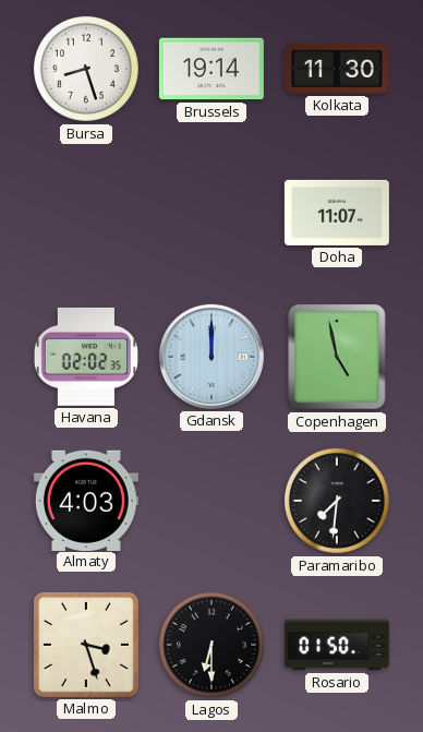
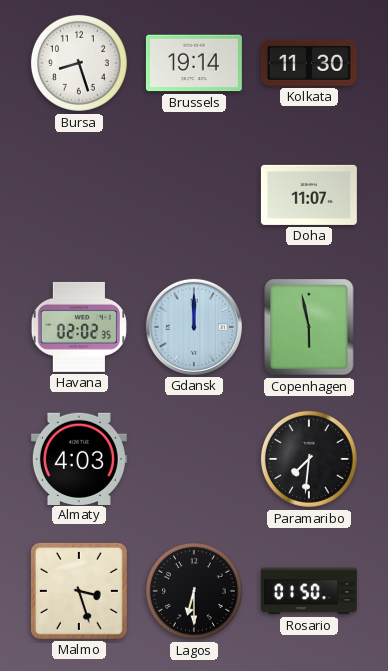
Copenhagen: 4:58 -> 5:58 (309, 327)
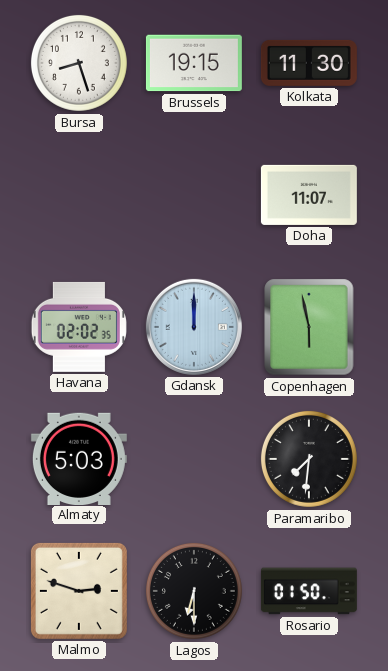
Brussels: 19:14 -> 19:15 (194, 63)
Almaty: 4:03 -> 5:03 (79, 458)
Malmo: 3:27 -> 2:48 (79, 591)
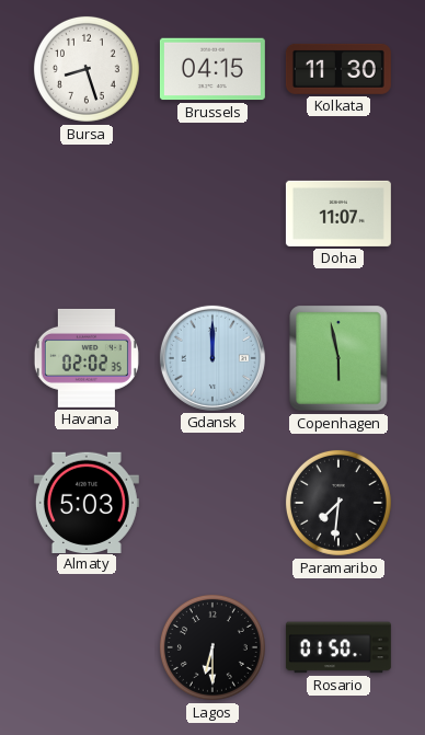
Brussels: 19:15 -> 04:15 (213, 69)
Malmo: 2:48 -> none (79, 591)
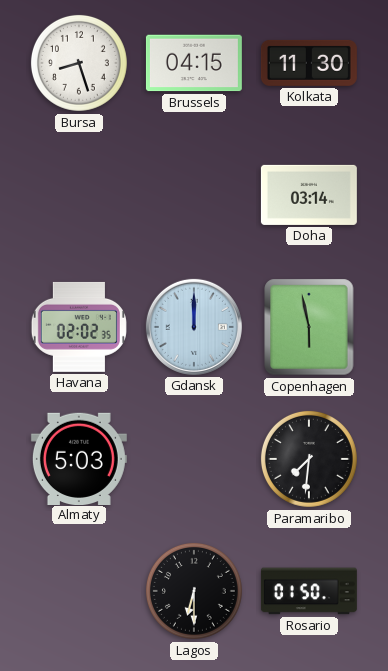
Doha: 11:07 -> 03:14 (309, 195)
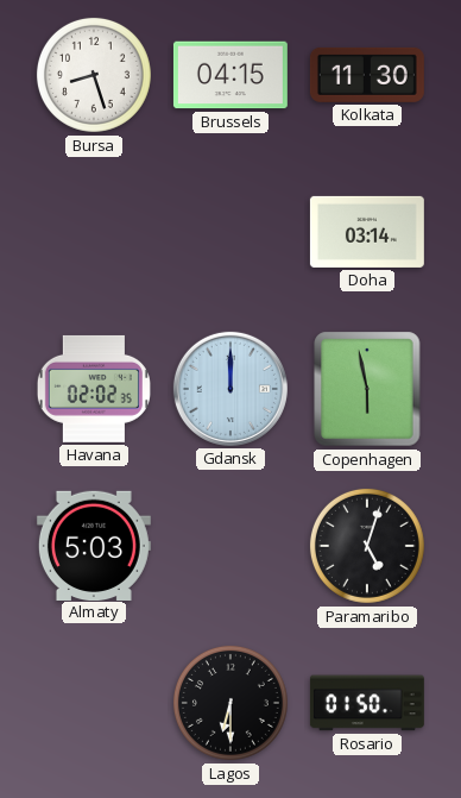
Paramaribo: 7:31 -> 5:03 (367, 546)
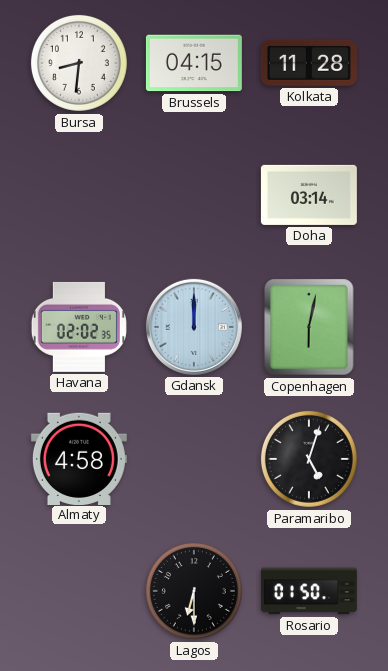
Bursa: 8:27 -> 8:31 (79, 63)
Kolkata: 11:30 -> 11:28 (309, 63)
Copenhagen: 5:58 -> 6:02 (309, 327)
Almaty: 5:03 -> 4:58 (79, 458)
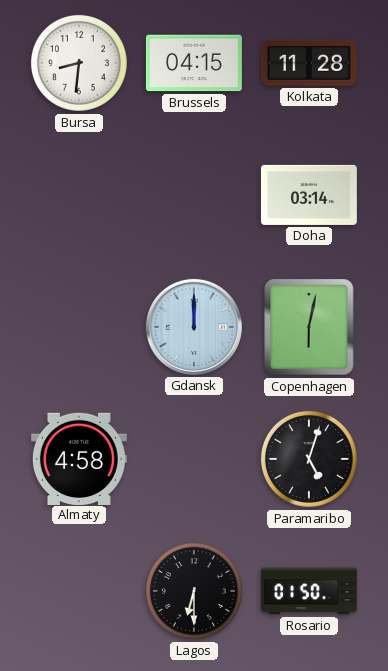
Havana: 02:02 -> none (79, 327)
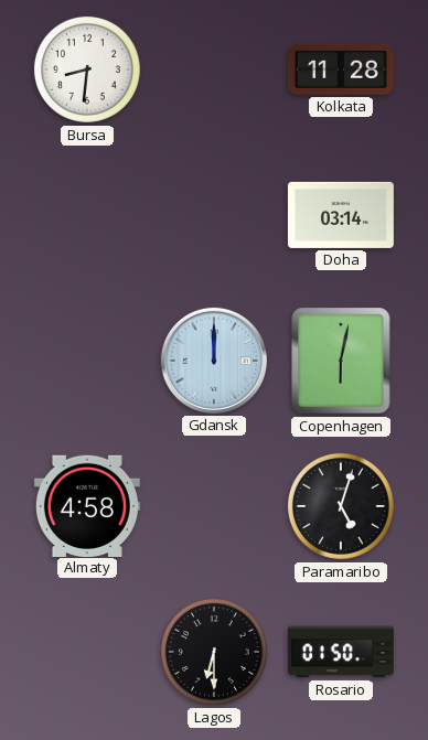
Brussels: 04:15 -> none (194, 63)
